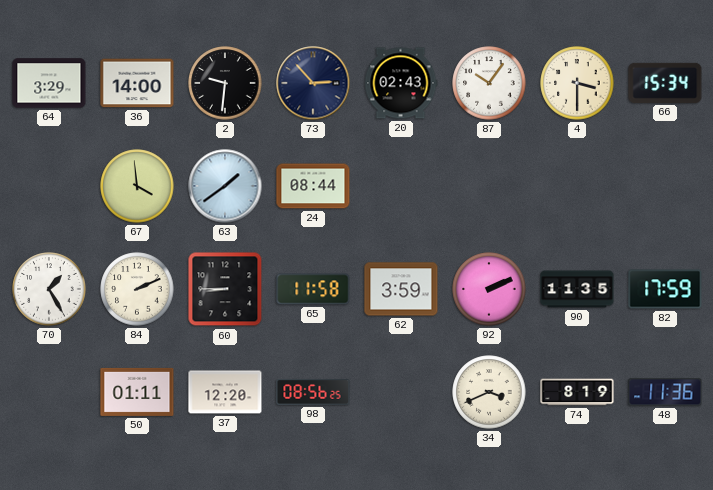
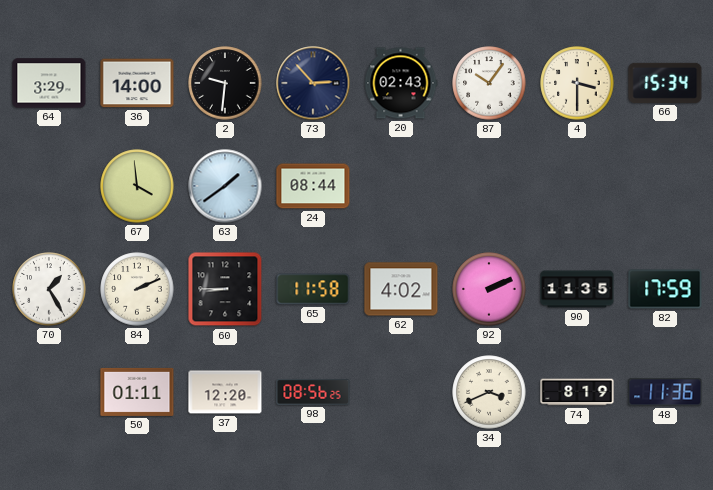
62: 3:59 -> 4:02 (401, 289)
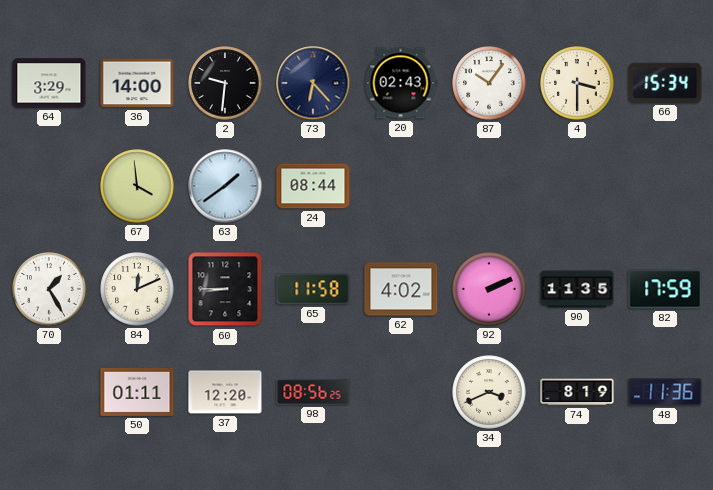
73: 2:53 -> 6:23 (313, 83)
84: 2:11 -> 12:11 (137, 289)
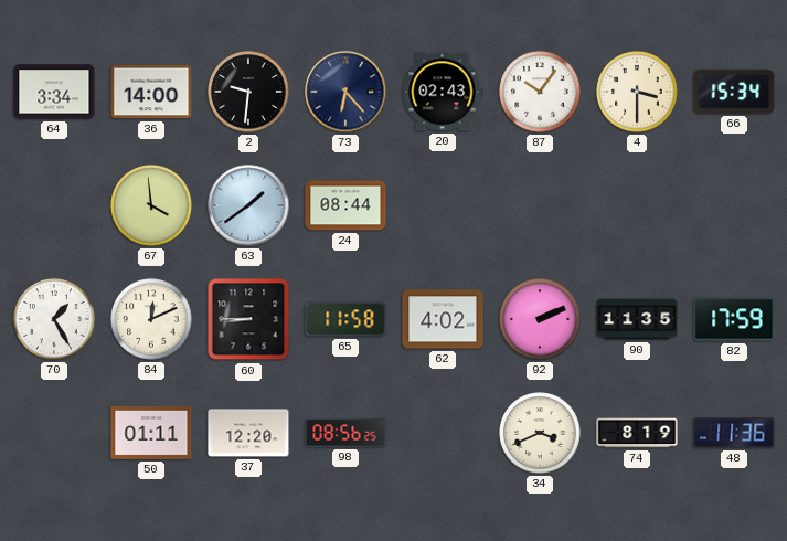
64: 3:29 -> 3:34 (54, 92)
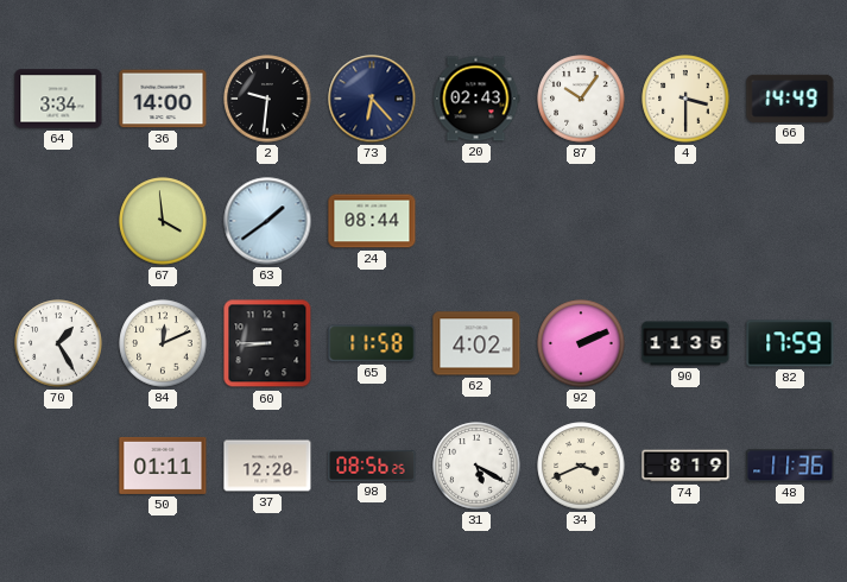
66: 15:34 -> 14:49 (790, 99)
31: none -> 5:20 (476, 466)
